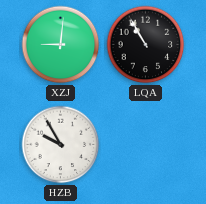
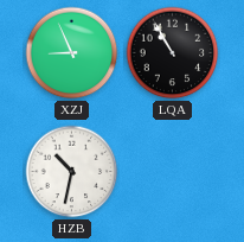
XZJ: 9:01 -> 8:56 (72, 53)
HZB: 9:55 -> 10:32 (72, 172)
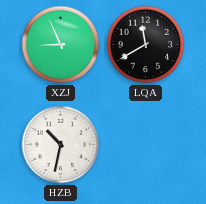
LQA: 10:55 -> 11:40 (146, 45)
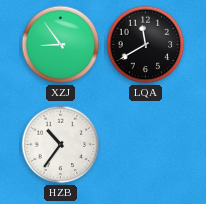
XZJ: 8:56 -> 8:54 (61, 45)
HZB: 10:32 -> 10:36 (61, 145)
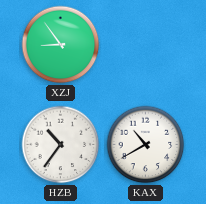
LQA: 11:40 -> none (146, 45)
KAX: none -> 10:40 (146, 145)
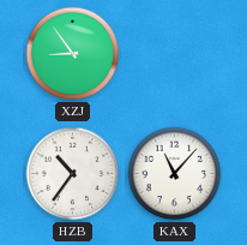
KAX: 10:40 -> 11:07 (175, 174)
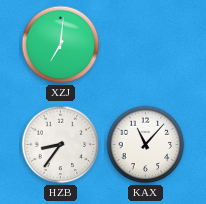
XZJ: 8:54 -> 7:01 (61, 45)
HZB: 10:36 -> 8:36 (61, 145)
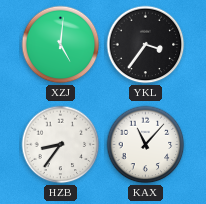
XZJ: 7:01 -> 5:01 (61, 45)
YKL: none -> 3:36 (146, 45)
